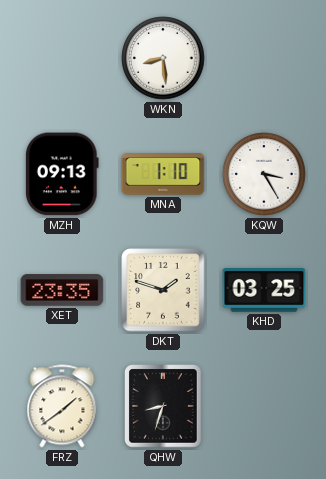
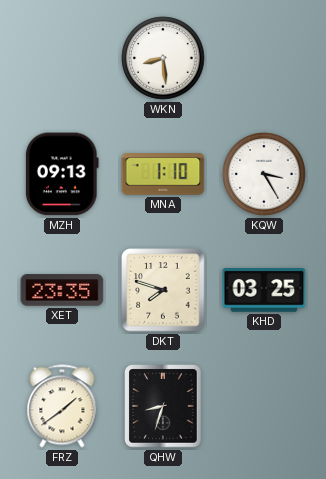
DKT: 1:48 -> 7:48 (163, 290)
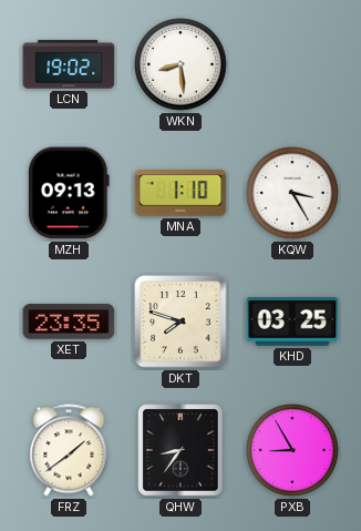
LCN: none -> 19:02 (69, 64)
QHW: 8:33 -> 8:36 (180, 450)
PXB: none -> 8:55 (292, 450)
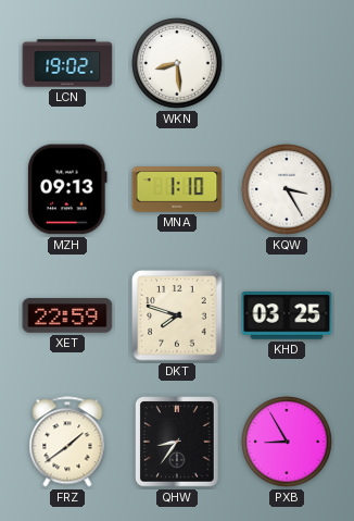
XET: 23:35 -> 22:59 (67, 315)
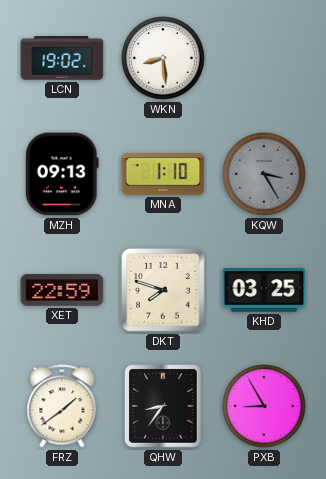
KQW dial: white -> grey (264, 174)
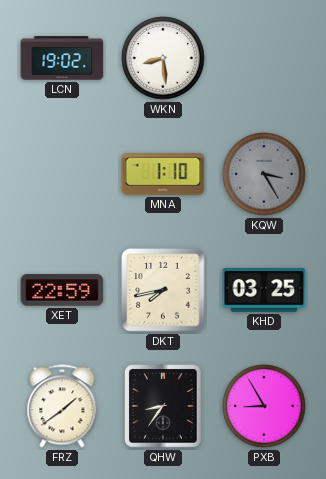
MZH: 09:13 -> none (63, 174)
DKT: 7:48 -> 7:43 (163, 290)
